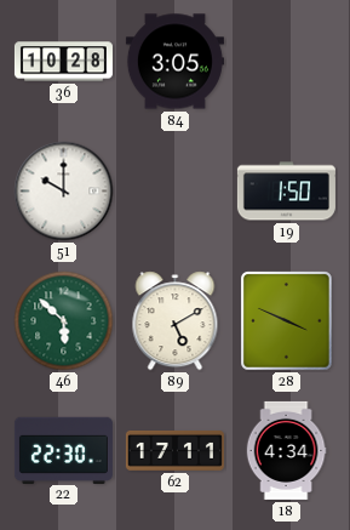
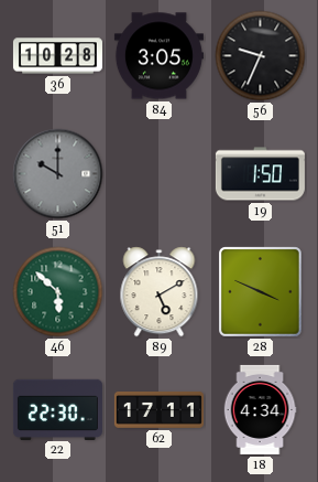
56: none -> 9:34 (261, 56)
51 dial: white -> grey (58, 174)
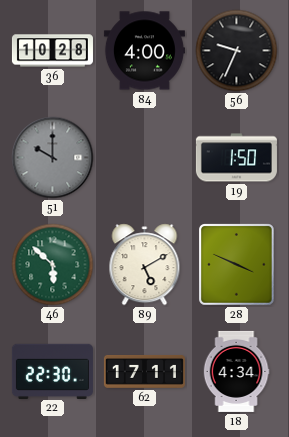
84: 3:05 -> 4:00 (144, 51)
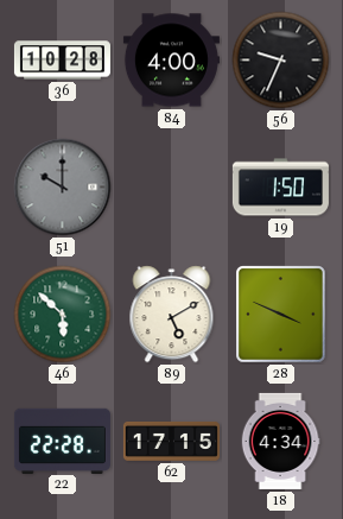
22: 22:30 -> 22:28 (62, 441)
62: 17:11 -> 17:15 (171, 441)
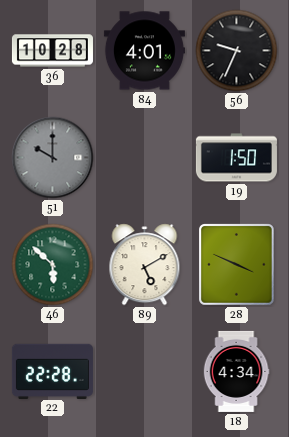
84: 4:00 -> 4:01 (144, 51)
62: 17:15 -> none (171, 441)
